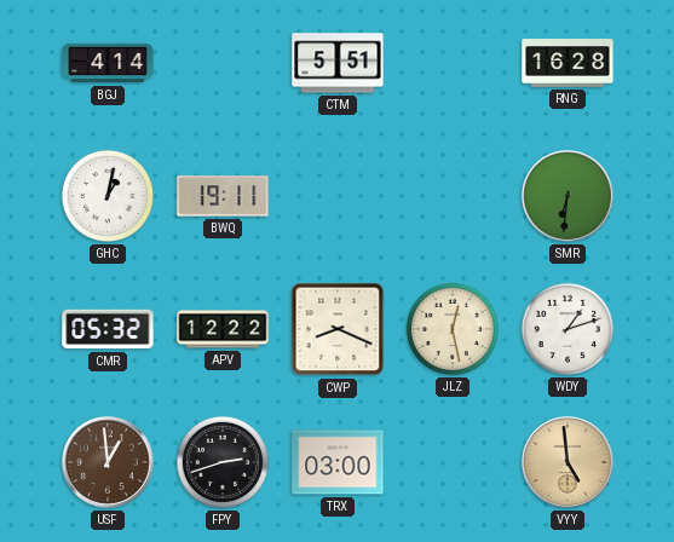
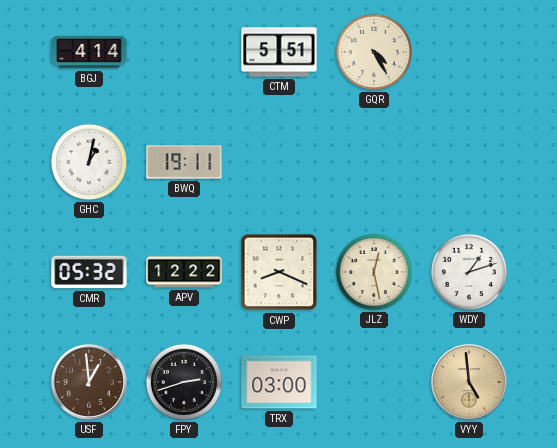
GQR: none -> 4:25 (374, 52)
RNG: 16:28 -> none (568, 63)
SMR: 6:31 -> none (569, 197)
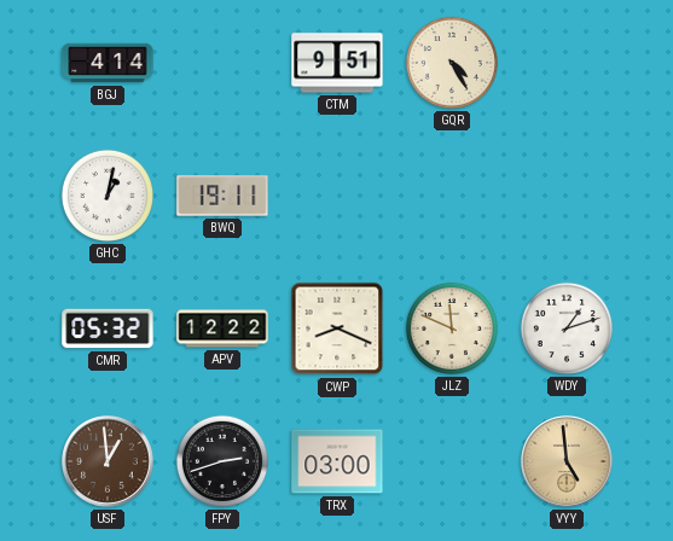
CTM: 5:51 -> 9:51 (337, 63)
JLZ: 12:28 -> 11:49 (452, 328)
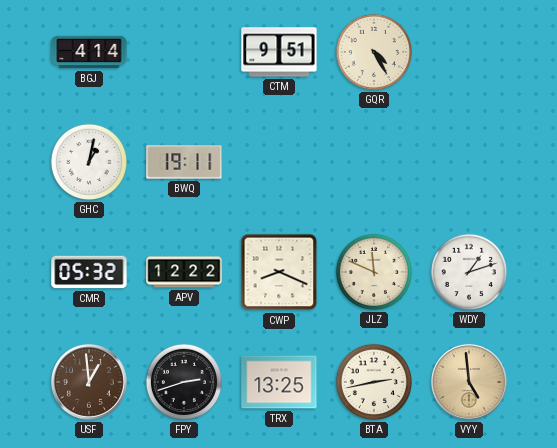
TRX: 03:00 -> 13:25 (279, 382)
BTA: none -> 2:43 (374, 382)
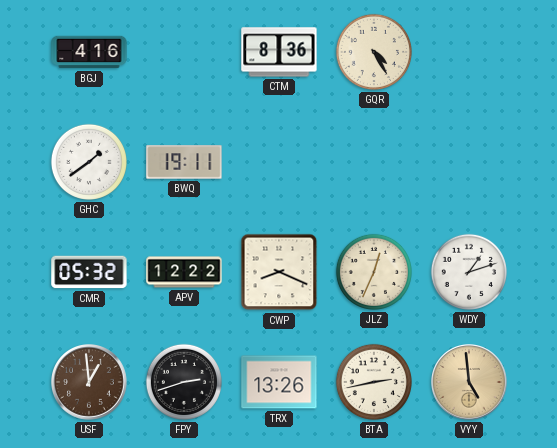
BGJ: 4:14 -> 4:16 (89, 52)
CTM: 9:51 -> 8:36 (279, 52)
GHC: 1:02 -> 1:39 (89, 162)
JLZ: 11:49 -> 12:34 (374, 272)
TRX: 13:25 -> 13:26 (279, 382)
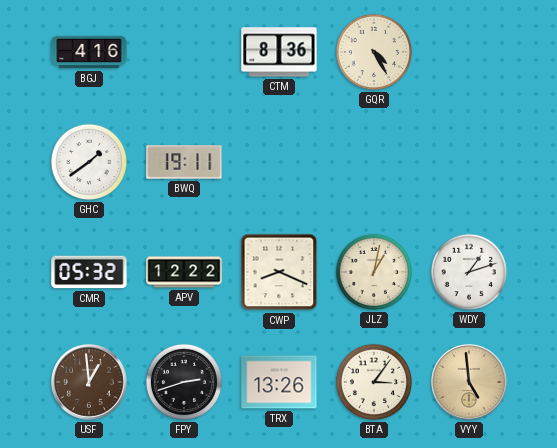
JLZ: 12:34 -> 1:02 (374, 272)
BTA: 2:43 -> 3:06 (374, 382)
